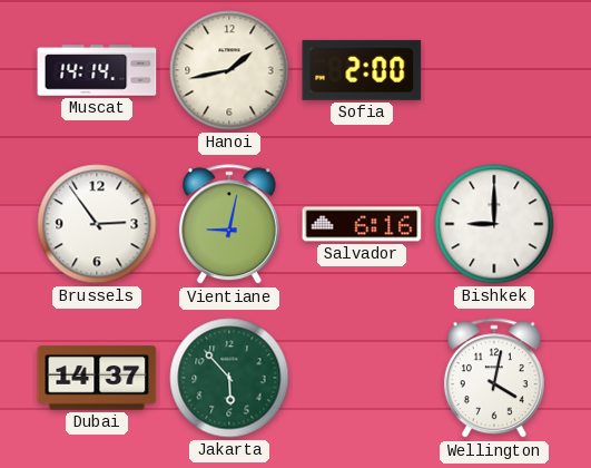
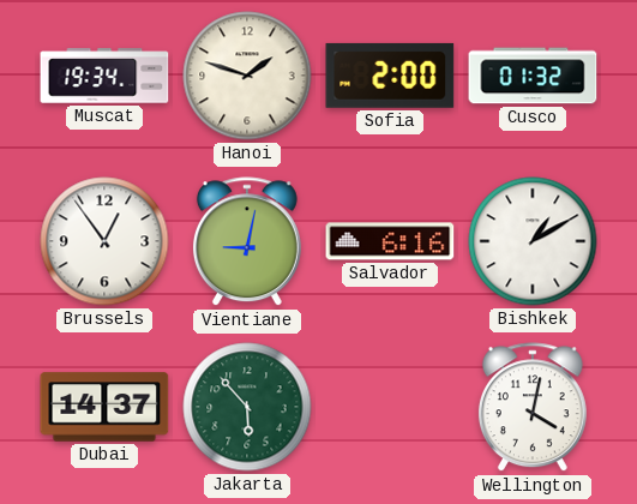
Muscat: 14:14 -> 19:34 (104, 76)
Hanoi: 1:43 -> 1:48 (247, 76)
Cusco: none -> 01:32 (533, 76)
Brussels: 2:54 -> 12:54 (104, 241)
Bishkek: 9:00 -> 1:10 (533, 241)
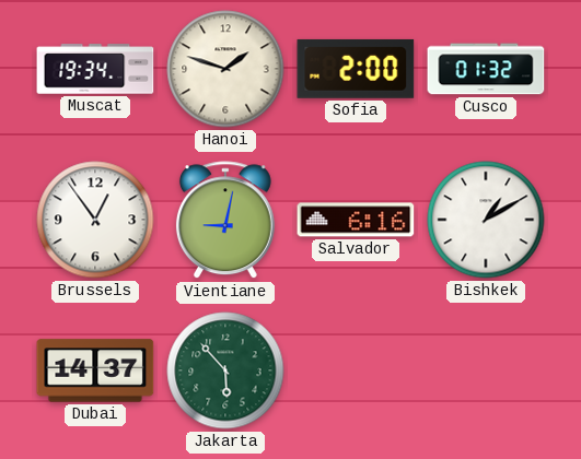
Wellington: 4:02 -> none (533, 408)
